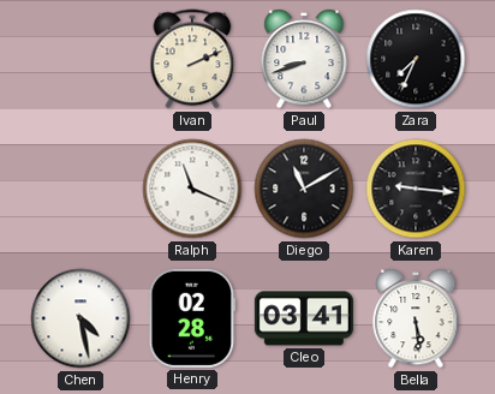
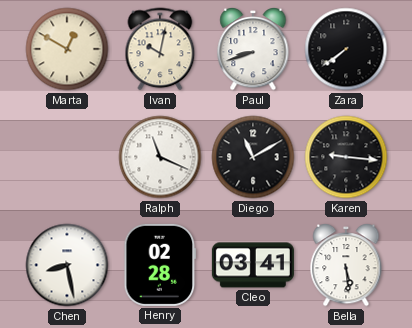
Marta: none -> 12:50 (67, 49)
Ivan: 2:11 -> 10:02 (160, 49)
Zara: 7:34 -> 7:39 (346, 49)
Chen: 4:28 -> 8:28 (67, 265)
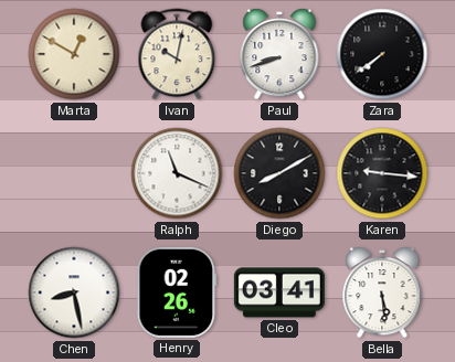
Diego: 11:10 -> 8:10 (279, 173)
Henry: 02:28 -> 02:26 (177, 292)
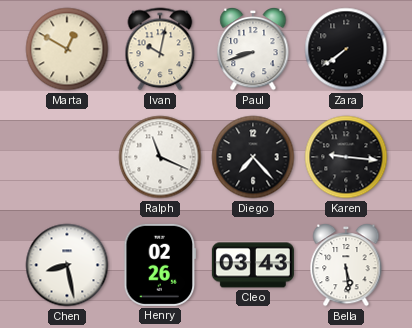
Diego: 8:10 -> 7:23 (253, 157)
Cleo: 03:41 -> 03:43 (253, 265)
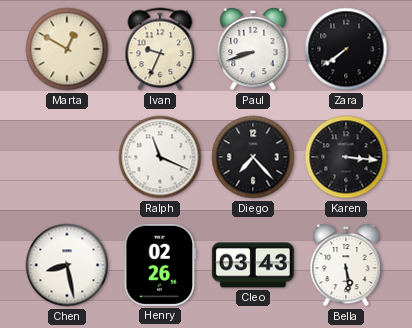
Ivan: 10:02 -> 9:34 (160, 49)
Karen: 9:16 -> 3:16 (346, 157)
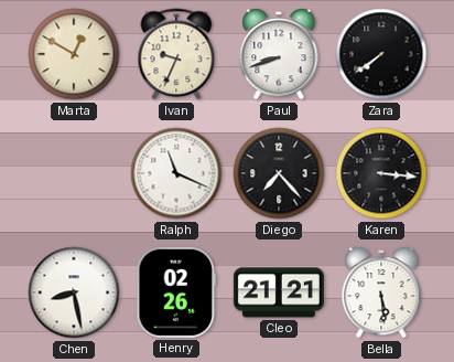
Cleo: 03:43 -> 21:21 (279, 292)
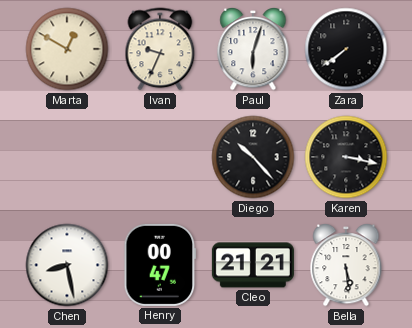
Paul: 8:42 -> 6:03 (253, 49)
Ralph: 11:19 -> none (176, 173)
Diego: 7:23 -> 10:23 (253, 157)
Karen: 3:16 -> 3:17 (346, 157)
Henry: 02:26 -> 00:47 (160, 265)
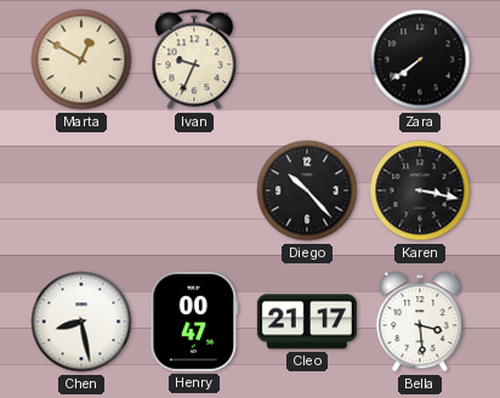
Paul: 6:03 -> none (253, 49)
Cleo: 21:21 -> 21:17 (307, 322)
Bella: 5:29 -> 3:29 (420, 322)
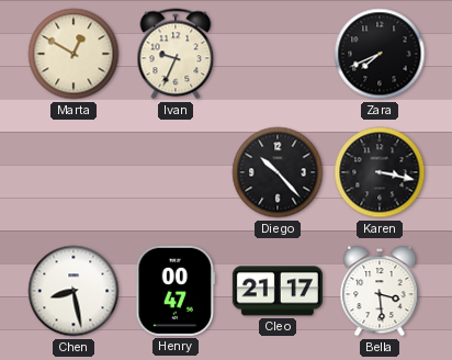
Zara: 7:39 -> 7:41 (380, 54)
